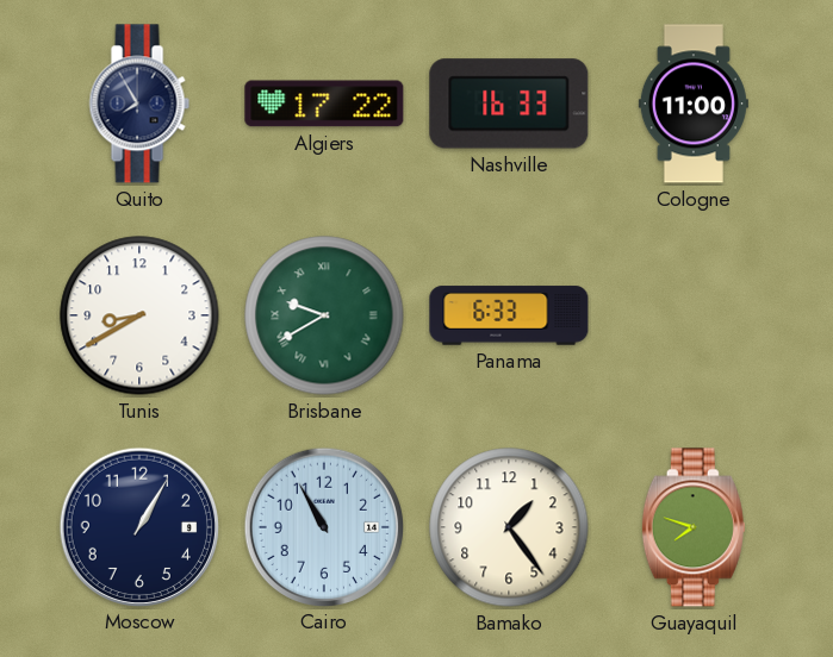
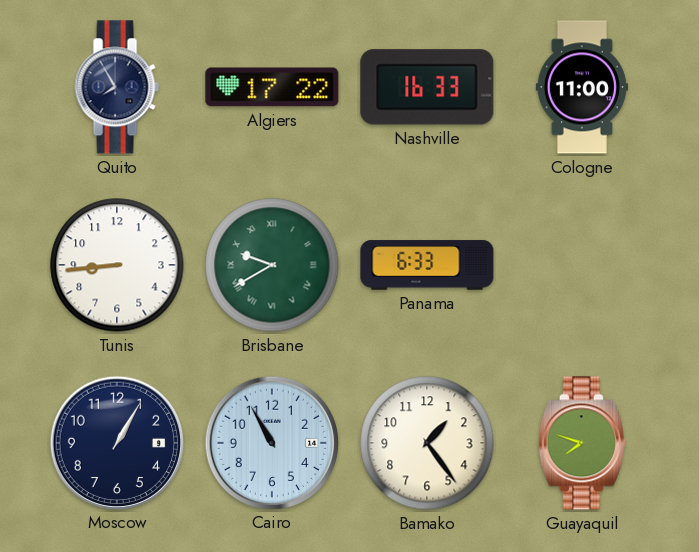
Tunis: 8:40 -> 8:44 (117, 265)
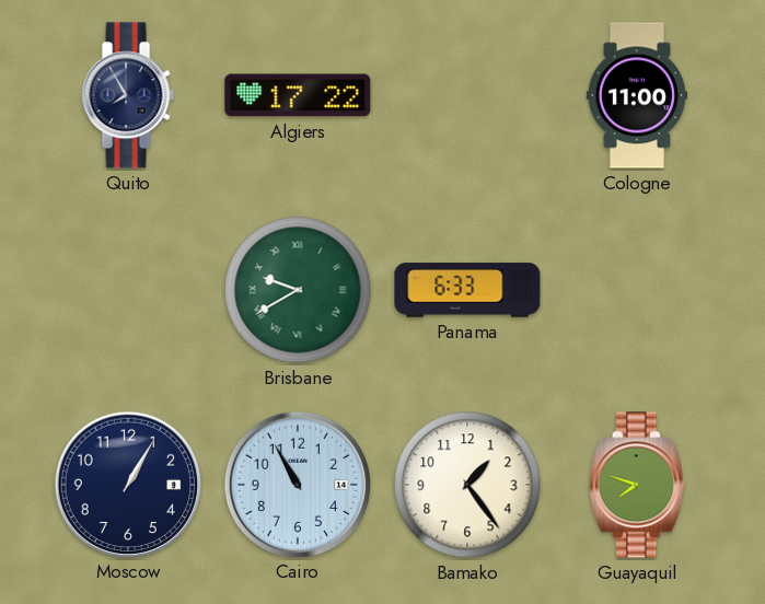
Nashville: 16:33 -> none (427, 87)
Tunis: 8:44 -> none (117, 265)
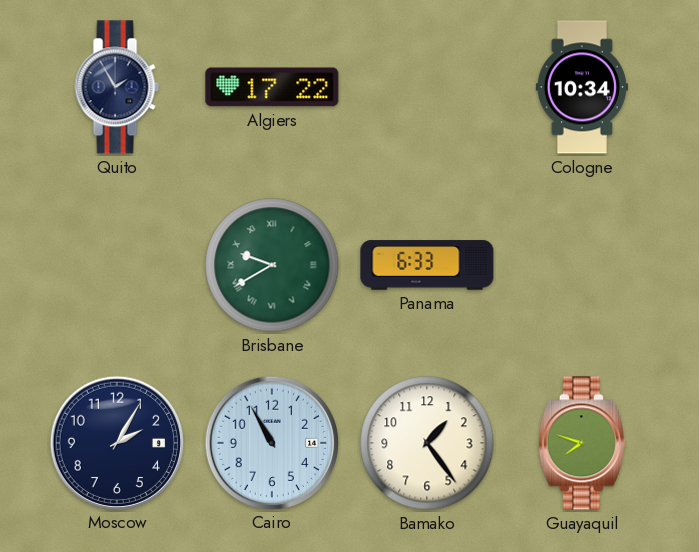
Quito: 7:55 -> 1:55 (117, 87)
Cologne: 11:00 -> 10:34 (582, 87)
Moscow: 1:05 -> 2:05 (116, 442)
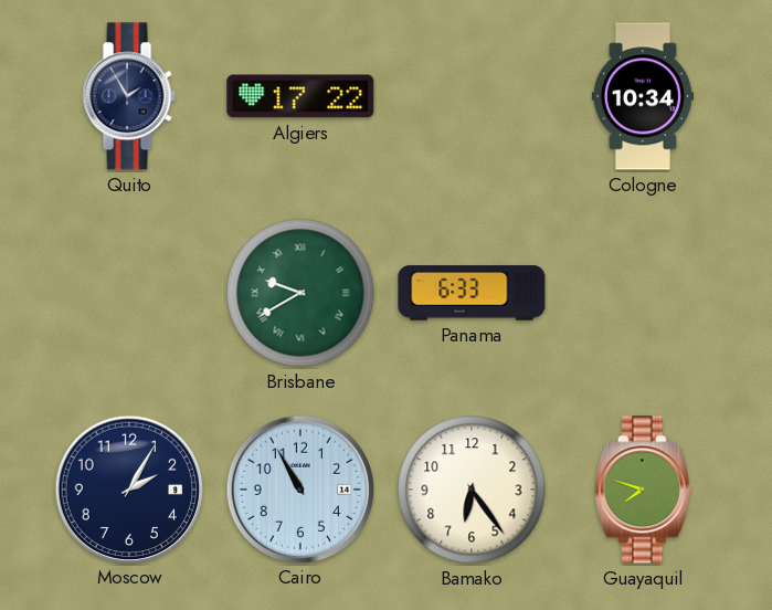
Bamako: 1:24 -> 6:24 (472, 490)
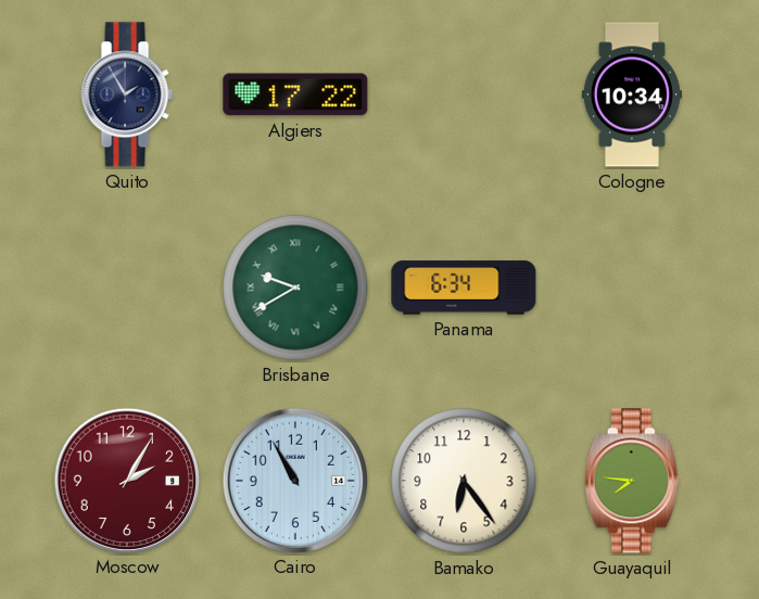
Panama: 6:33 -> 6:34 (464, 288)
Moscow dial: navy -> burgundy (126, 480)
Guayaquil: 7:48 -> 7:46 (632, 481)
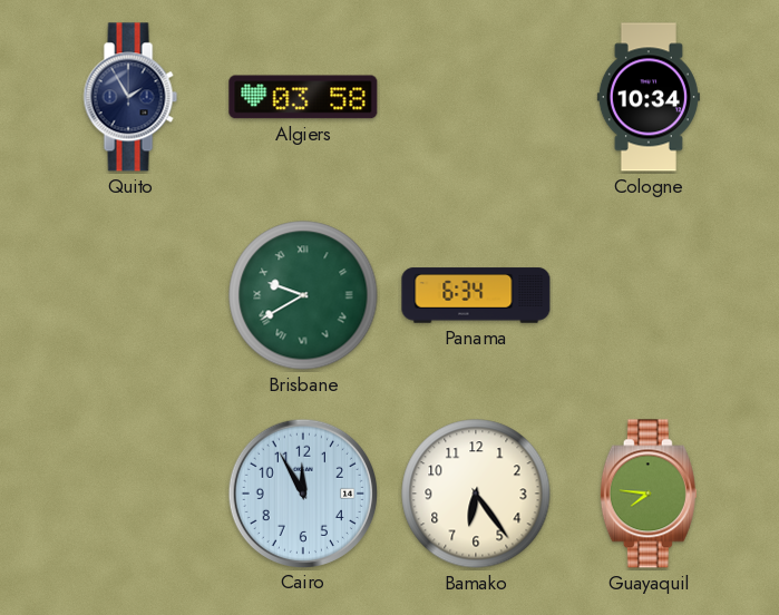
Algiers: 17:22 -> 03:58 (303, 97)
Moscow: 2:05 -> none (126, 480)
Cairo: 10:55 -> 11:55 (302, 492)
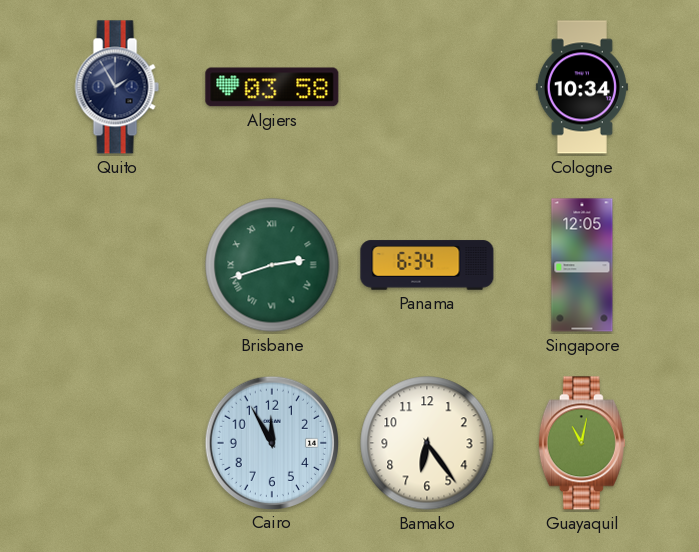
Brisbane: 9:40 -> 2:42 (272, 265)
Singapore: none -> 12:05 (582, 265)
Guayaquil: 7:46 -> 11:02 (582, 443)
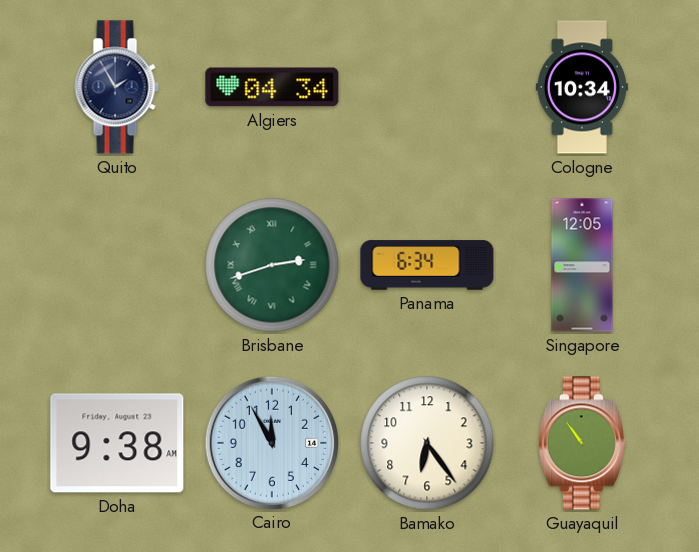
Algiers: 03:58 -> 04:34 (272, 87)
Doha: none -> 9:38 (117, 443)
Guayaquil: 11:02 -> 10:54 (582, 443)
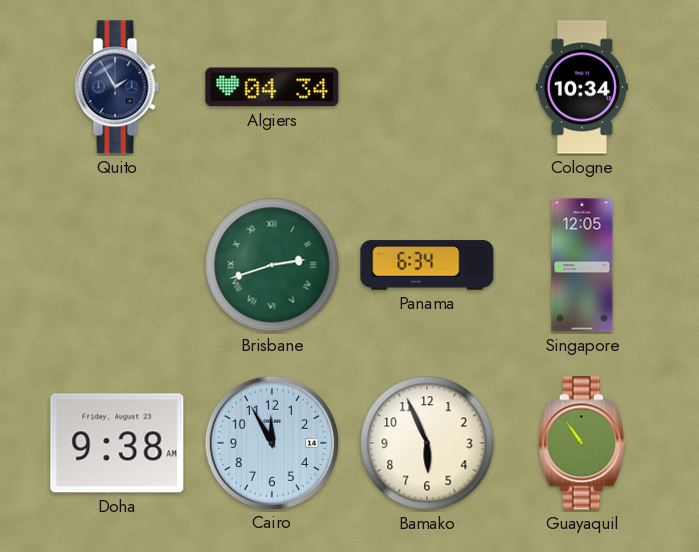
Bamako: 6:24 -> 5:56 (427, 443)
